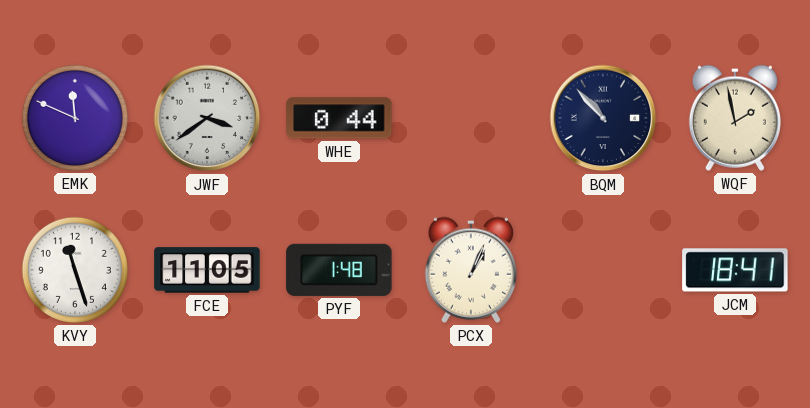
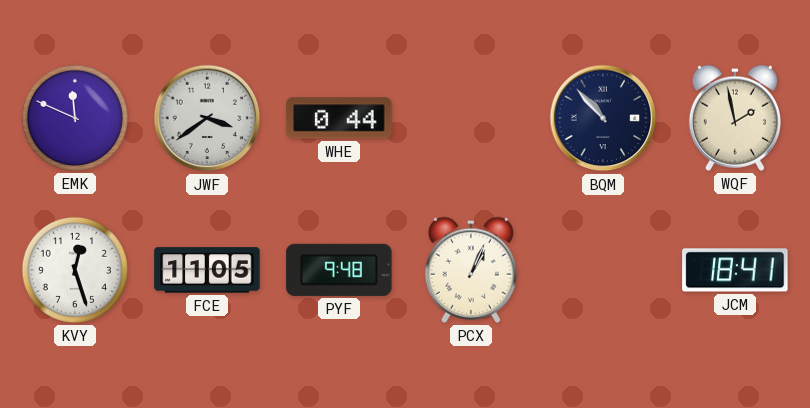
KVY: 11:27 -> 12:27 (75, 270)
PYF: 1:48 -> 9:48 (339, 270)
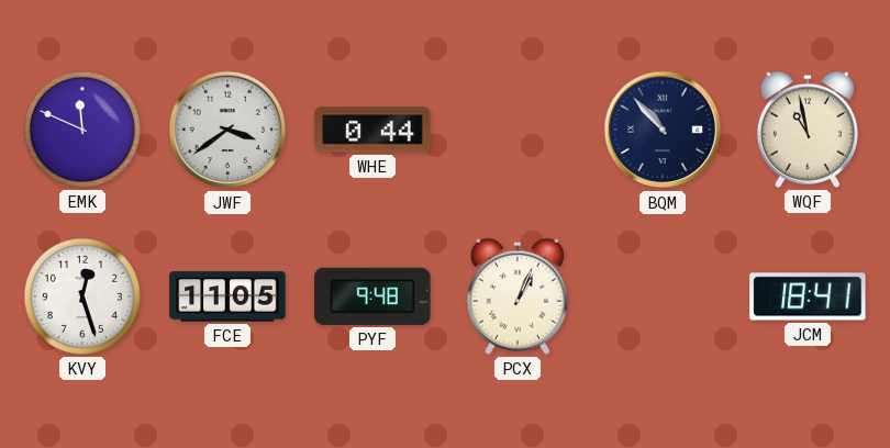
WQF: 1:58 -> 10:58 (808, 130)
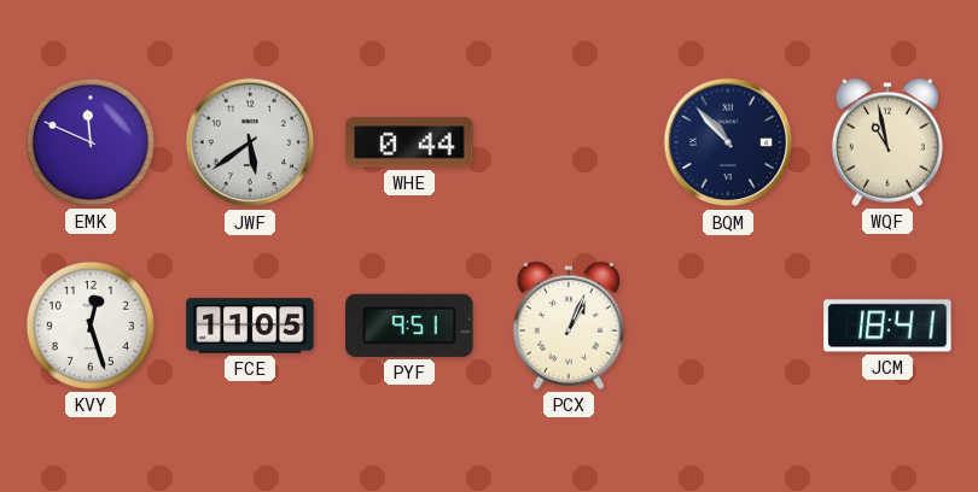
JWF: 3:39 -> 5:39 (250, 142)
PYF: 9:48 -> 9:51 (409, 326)
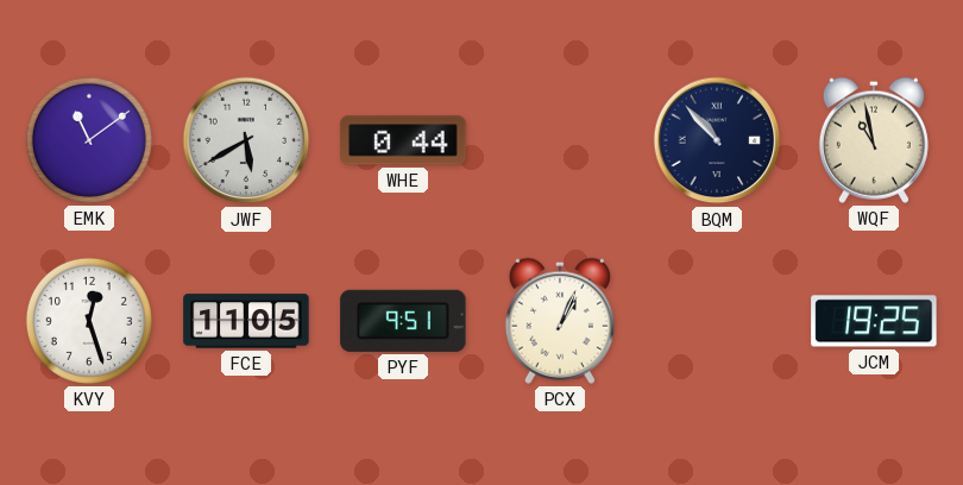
EMK: 11:49 -> 11:09 (89, 140)
JWF: 5:39 -> 5:40 (246, 140)
JCM: 18:41 -> 19:25 (874, 321)
